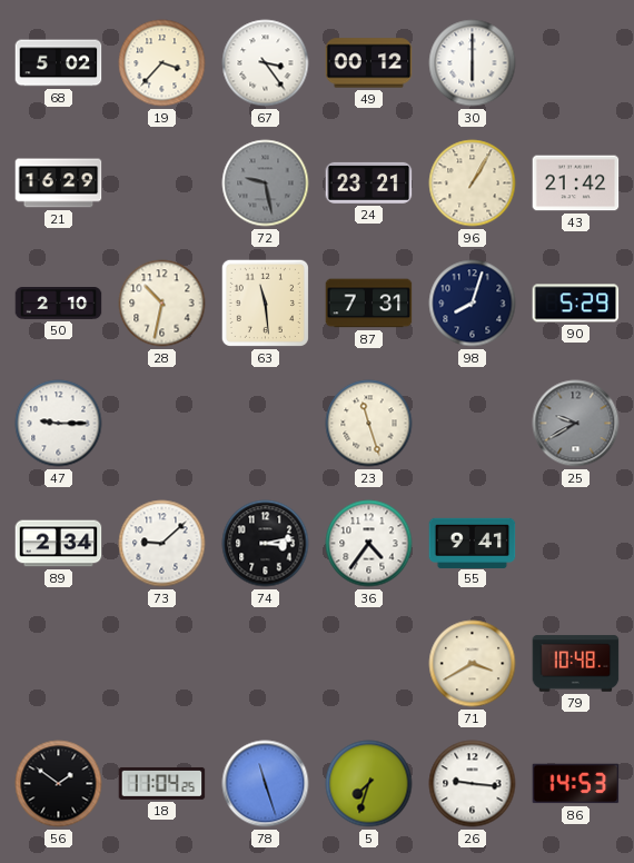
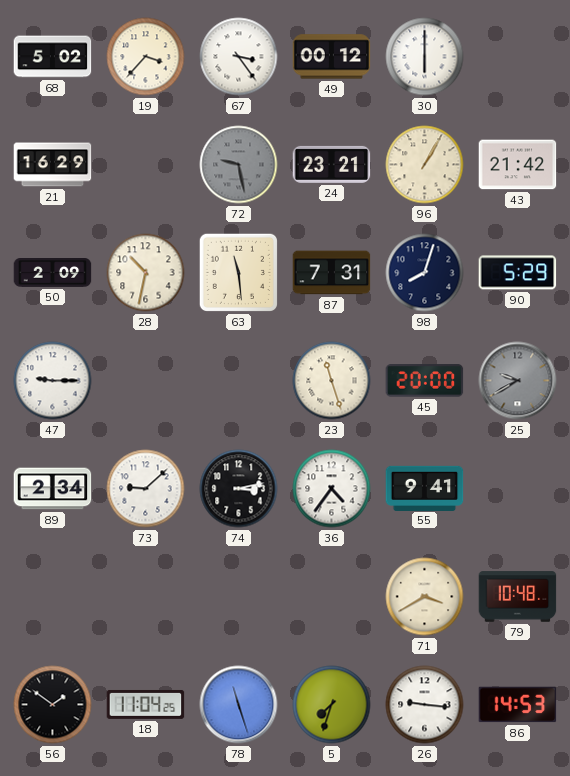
50: 2:10 -> 2:09 (53, 273)
45: none -> 20:00 (425, 381)
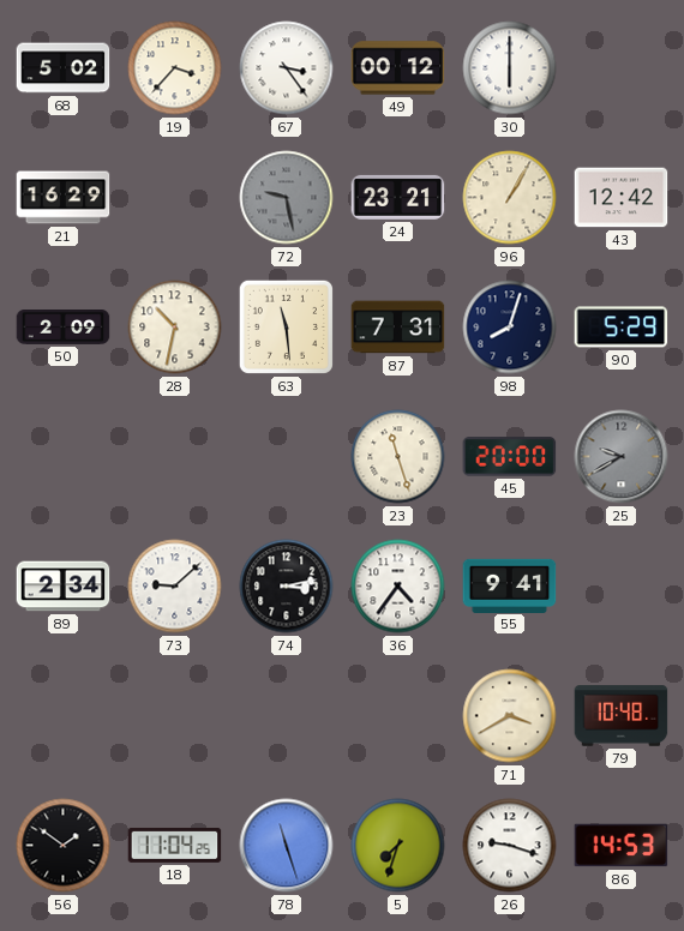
43: 21:42 -> 12:42 (622, 198)
47: 9:15 -> none (53, 381)
26: 9:16 -> 9:18 (510, 846)
